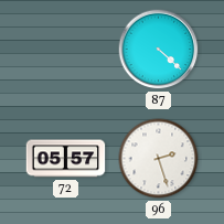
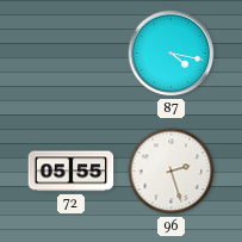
87: 4:22 -> 4:17 (172, 54)
72: 05:57 -> 05:55 (72, 172)
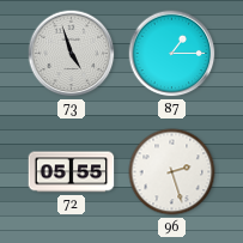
73: none -> 4:57 (72, 54)
87: 4:17 -> 1:15 (172, 54)
